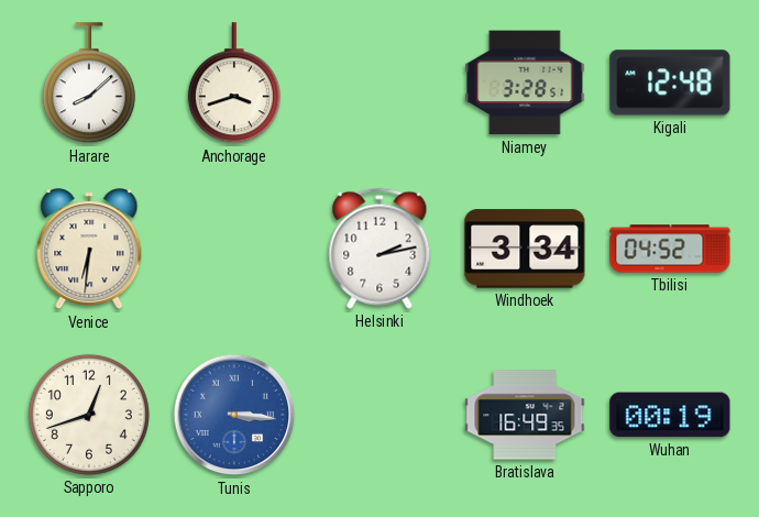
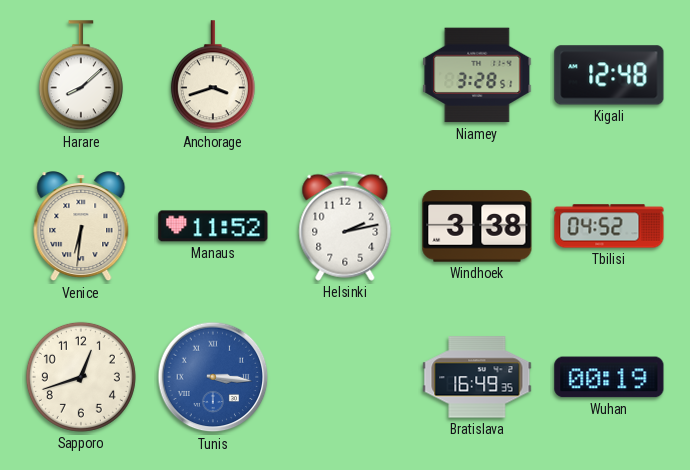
Manaus: none -> 11:52 (213, 226)
Windhoek: 3:34 -> 3:38 (477, 226)
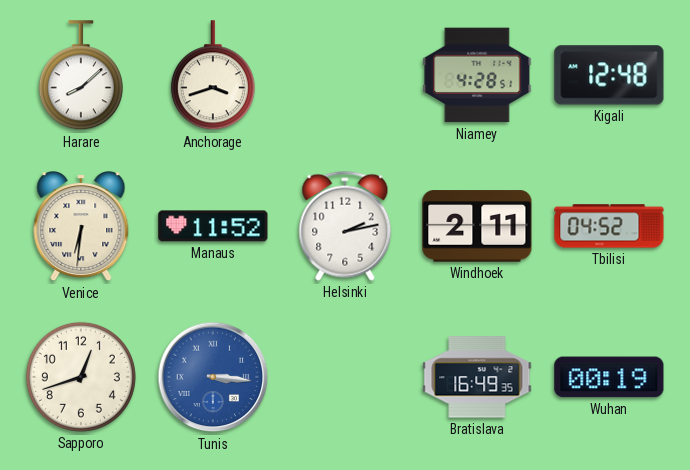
Niamey: 3:28 -> 4:28 (477, 75)
Windhoek: 3:38 -> 2:11 (477, 226)
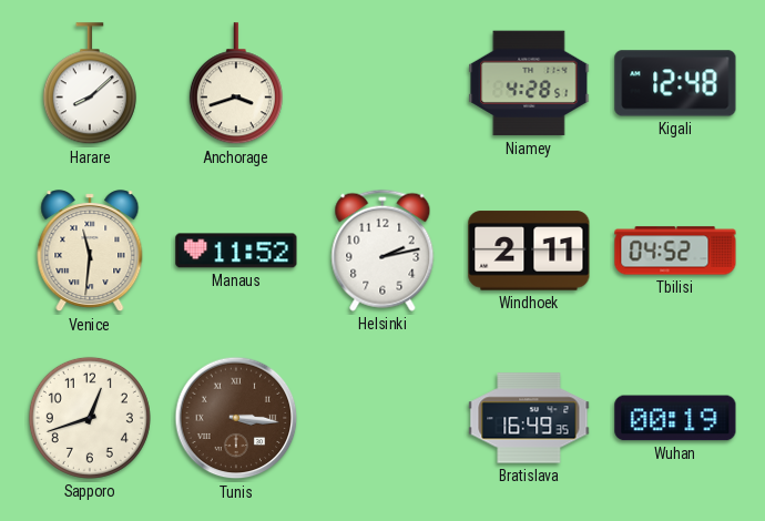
Venice: 6:31 -> 11:31 (90, 252)
Tunis dial: blue -> brown (236, 418)
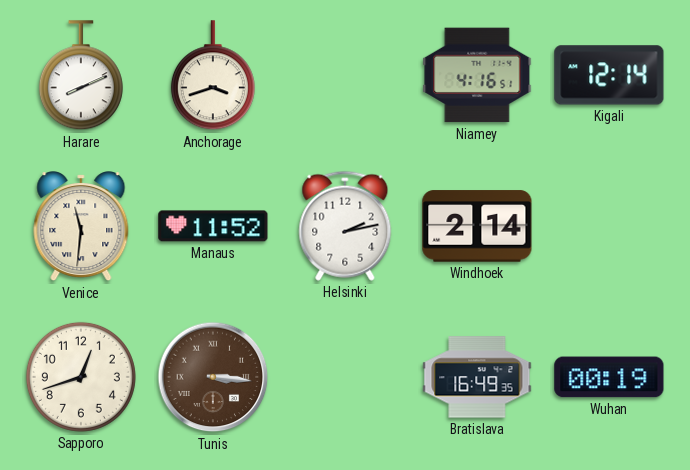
Harare: 8:08 -> 8:11 (81, 76)
Niamey: 4:28 -> 4:16 (477, 75)
Kigali: 12:48 -> 12:14 (609, 75)
Windhoek: 2:11 -> 2:14 (477, 226)
Tbilisi: 04:52 -> none (675, 251)
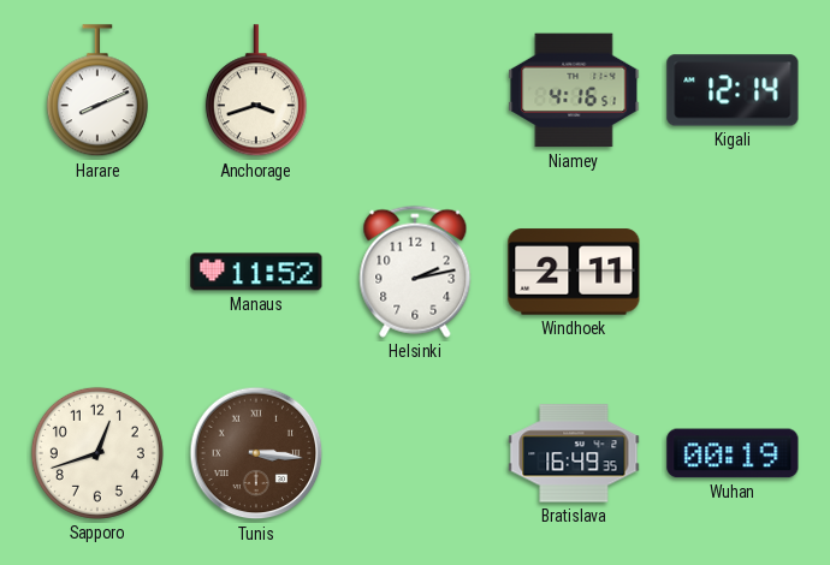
Venice: 11:31 -> none (81, 227)
Windhoek: 2:14 -> 2:11 (574, 272)
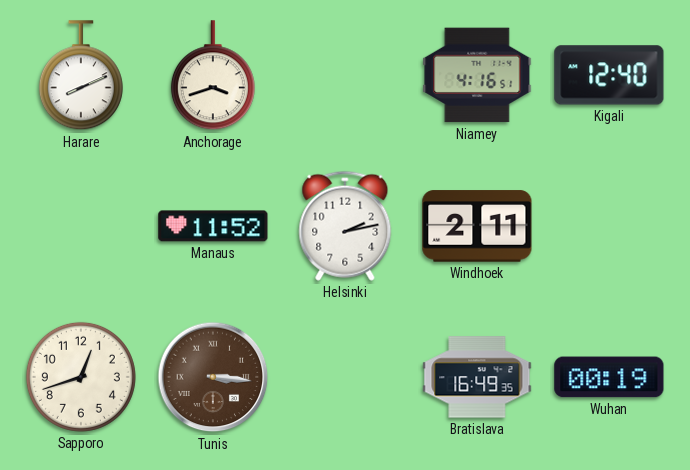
Kigali: 12:14 -> 12:40 (609, 75)
